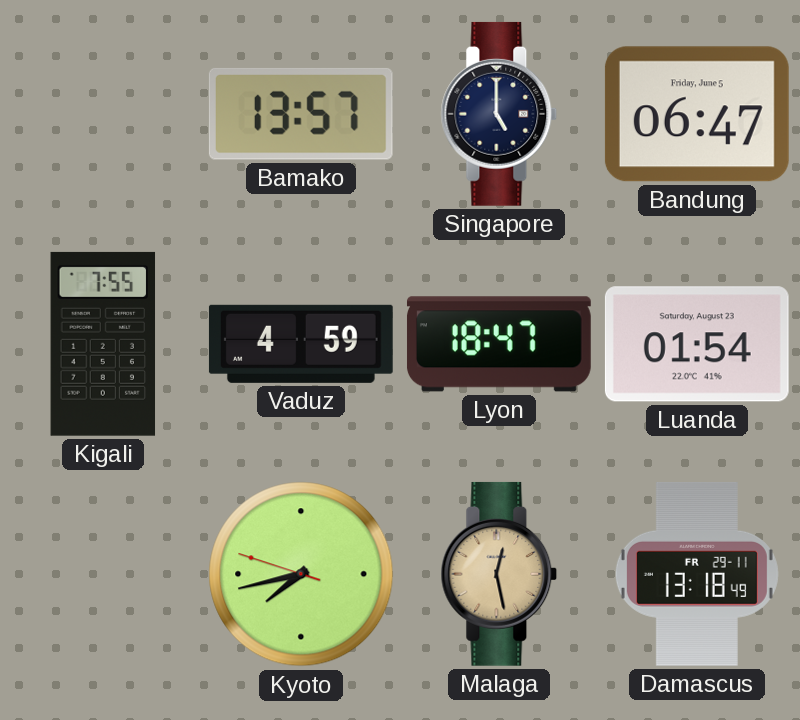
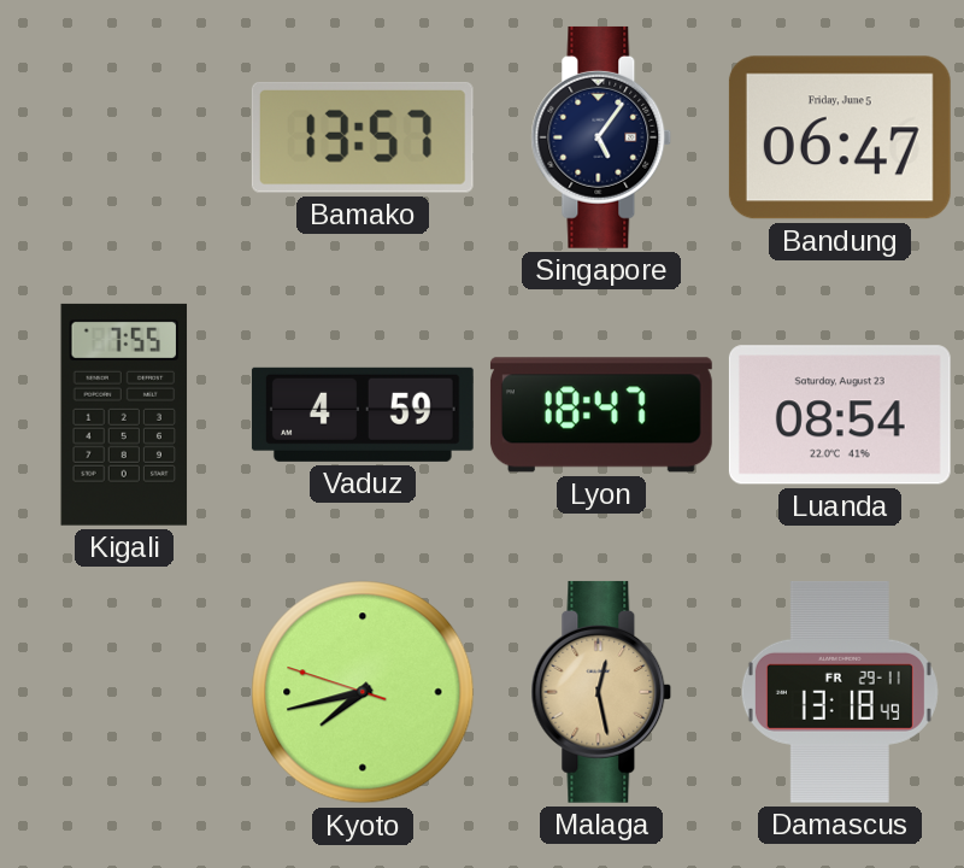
Singapore: 5:00 -> 5:06 (601, 137)
Luanda: 01:54 -> 08:54 (840, 415)
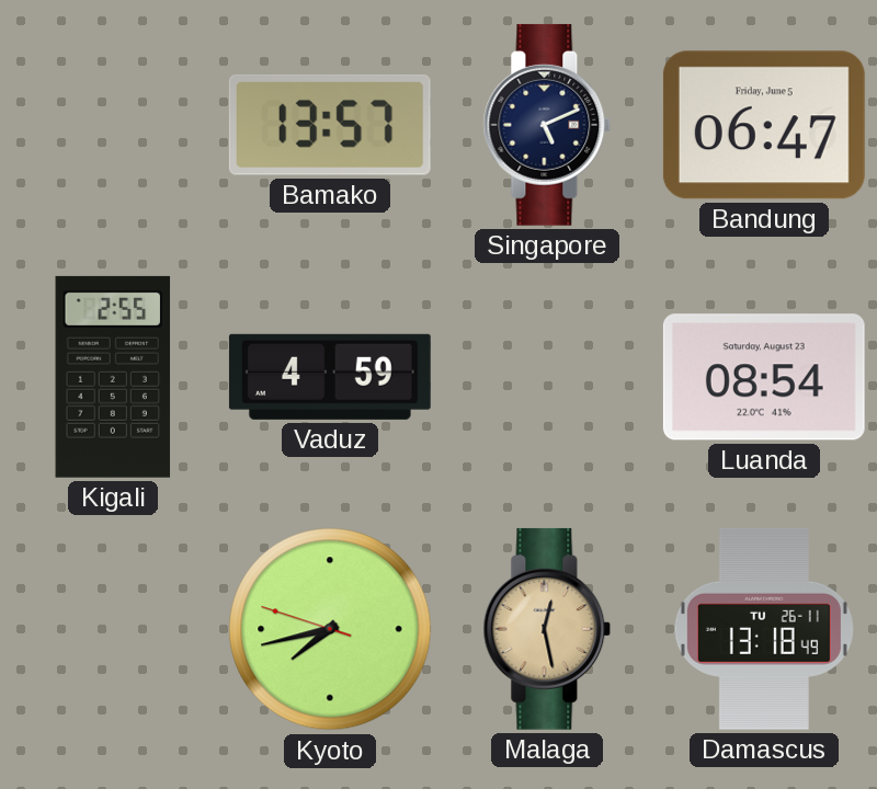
Singapore: 5:06 -> 5:11 (547, 125)
Kigali: 7:55 -> 2:55 (113, 377)
Lyon: 18:47 -> none (601, 415)
Damascus date: FR 29-11 -> TU 26-11 (764, 629)
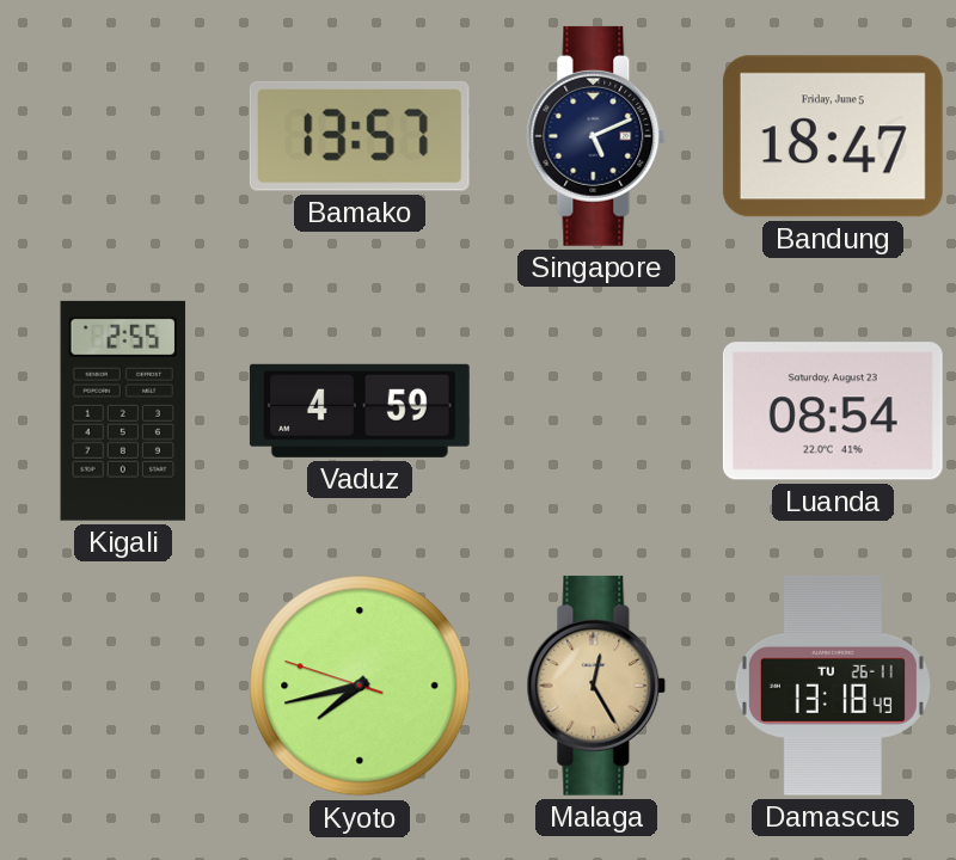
Bandung: 06:47 -> 18:47 (833, 136)
Malaga: 12:28 -> 12:25 (596, 686)
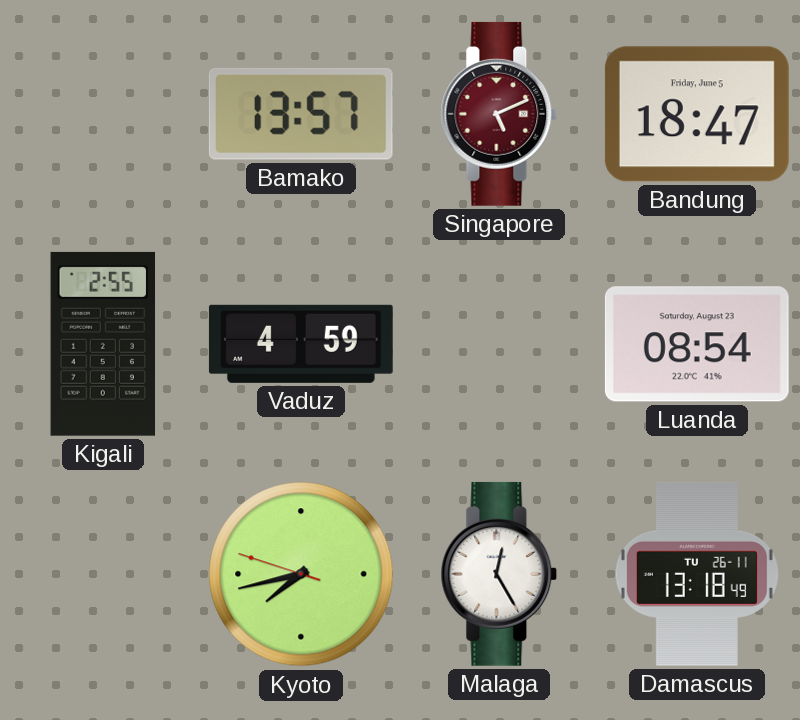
Singapore dial: navy -> burgundy (499, 114)
Malaga dial: champagne -> white (499, 574)
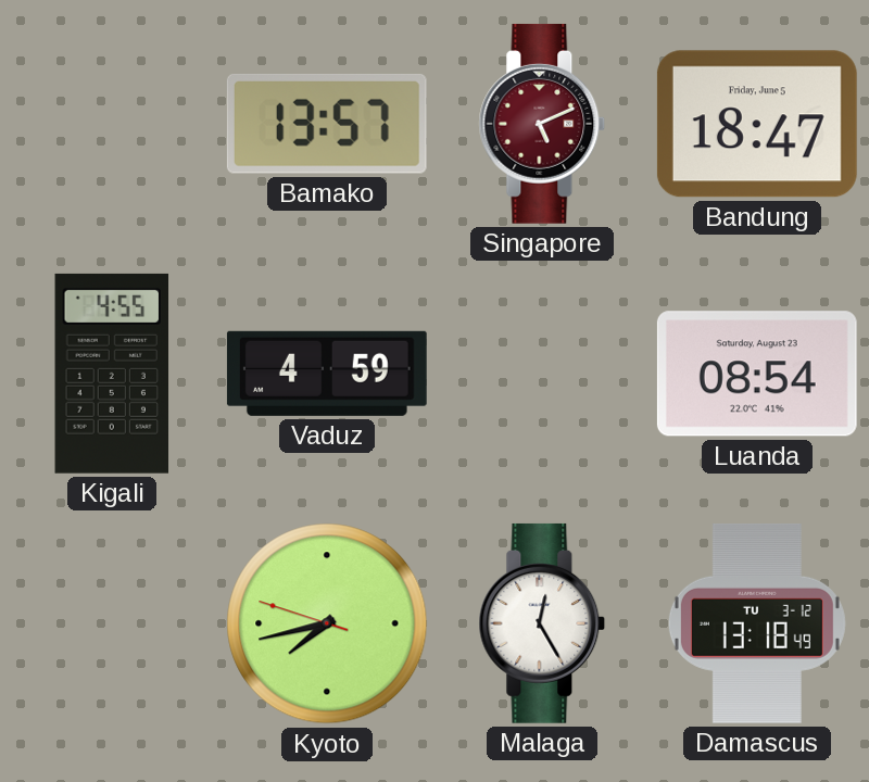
Kigali: 2:55 -> 4:55 (112, 374)
Damascus date: TU 26-11 -> TU 3-12 (757, 623)
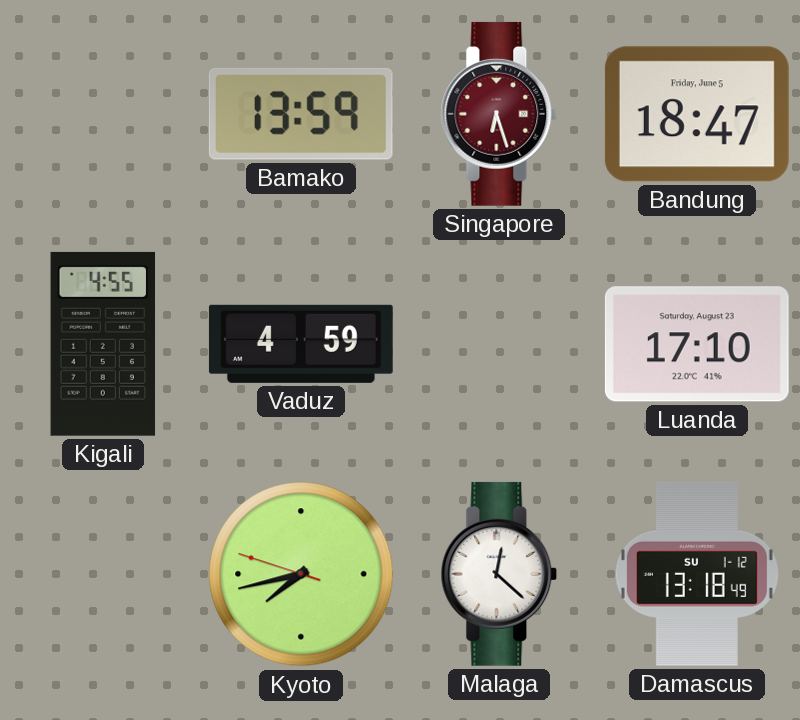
Bamako: 13:57 -> 13:59 (301, 114)
Singapore: 5:11 -> 6:27 (499, 114)
Luanda: 08:54 -> 17:10 (697, 344)
Malaga: 12:25 -> 12:22 (499, 574)
Damascus date: TU 3-12 -> SU 1-12 (697, 574)
